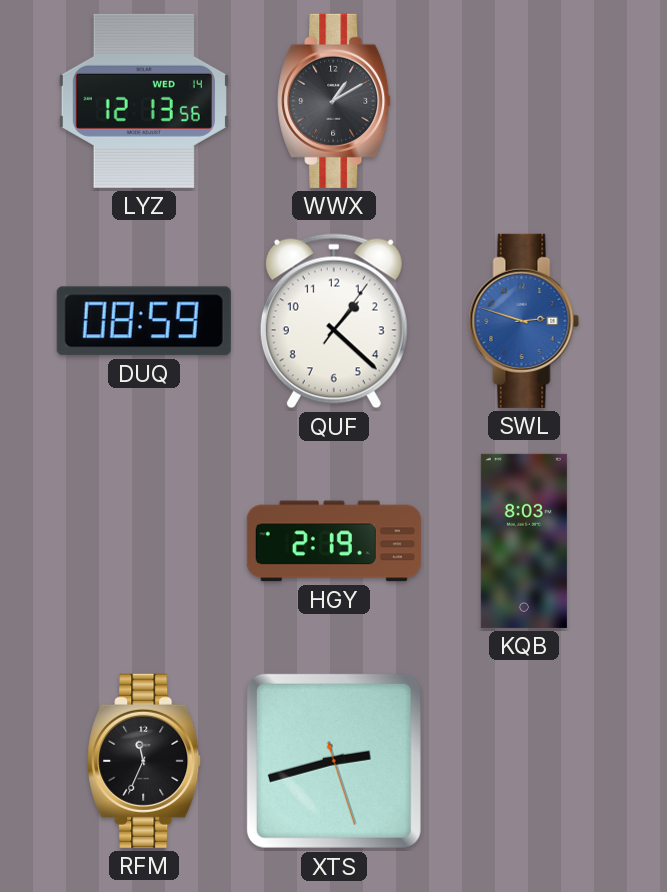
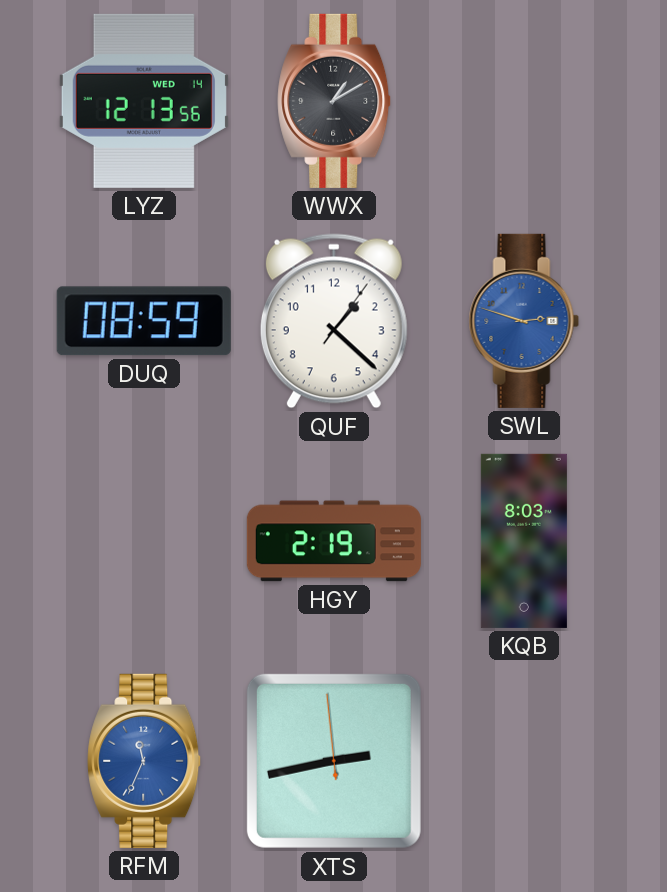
RFM dial: black -> blue (145, 761)
XTS: 2:42:27 -> 2:42:59 (334, 761)
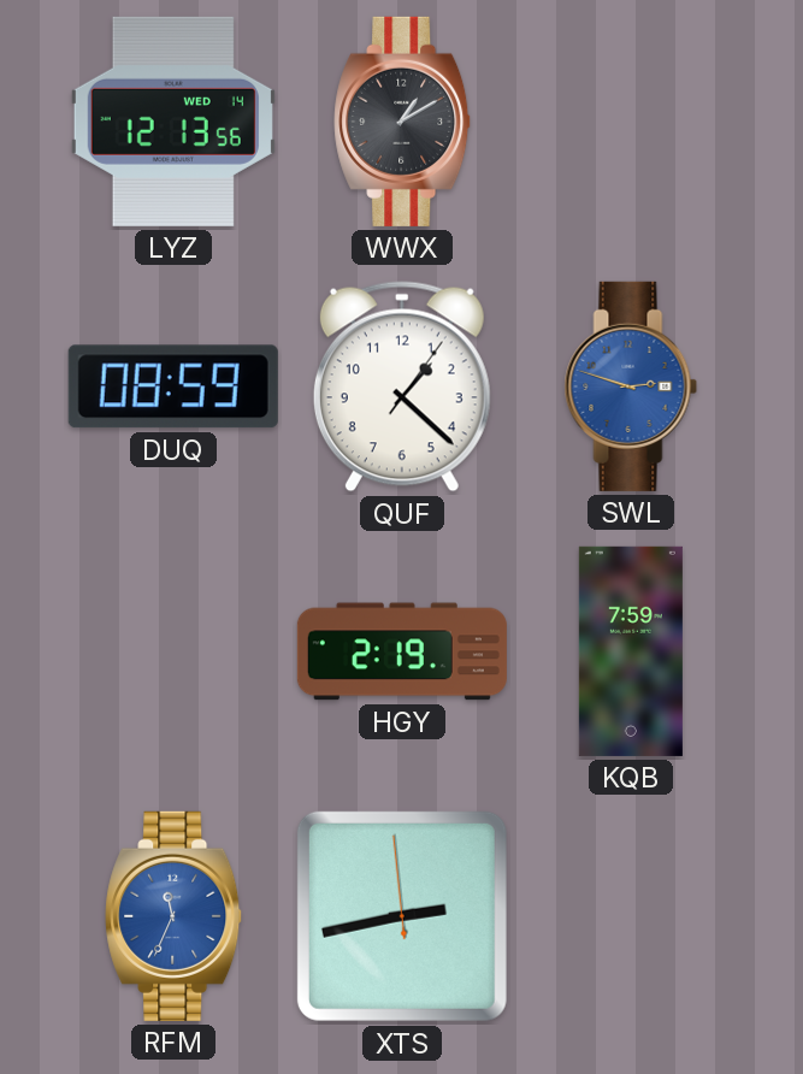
KQB: 8:03 -> 7:59 (631, 651)
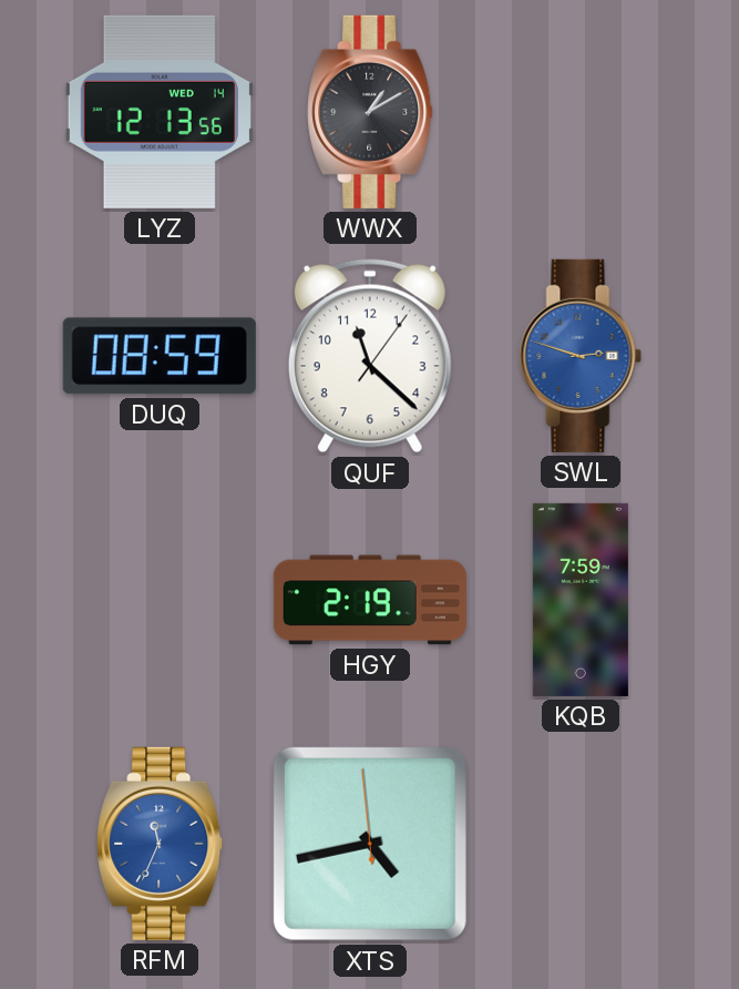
QUF: 1:22 -> 11:22 (370, 356)
XTS: 2:42 -> 4:42 (370, 844)
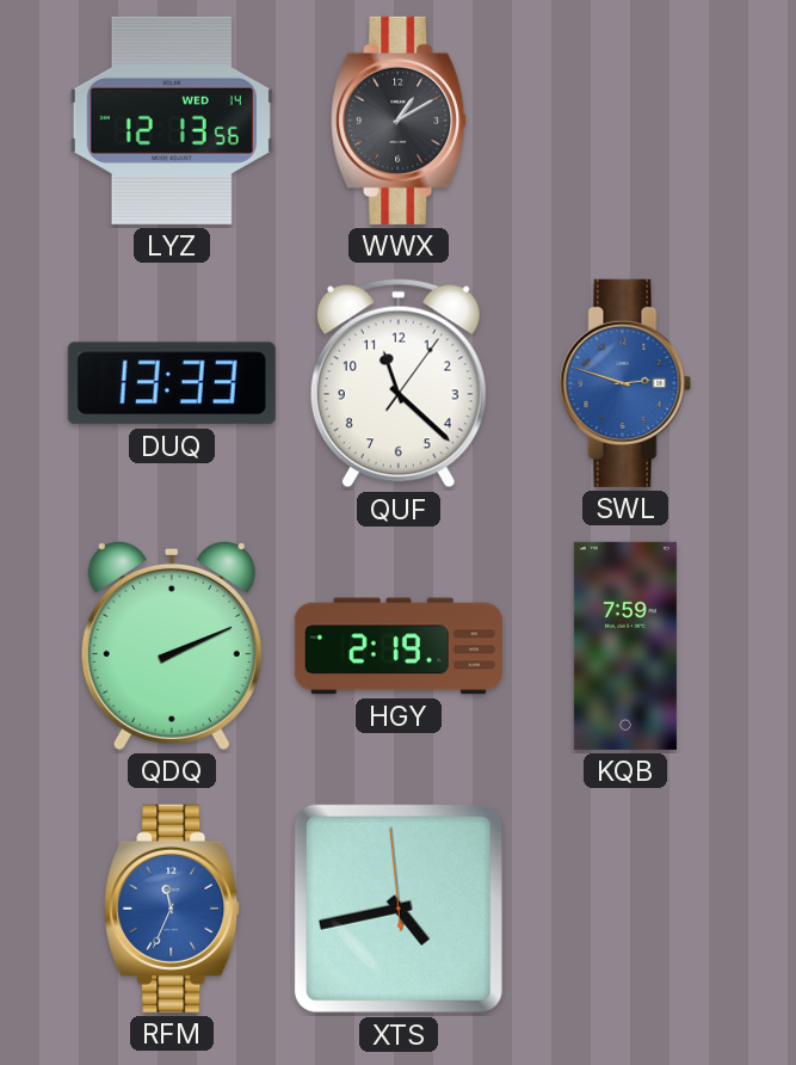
DUQ: 08:59 -> 13:33 (172, 383)
QDQ: none -> 2:11 (172, 645)
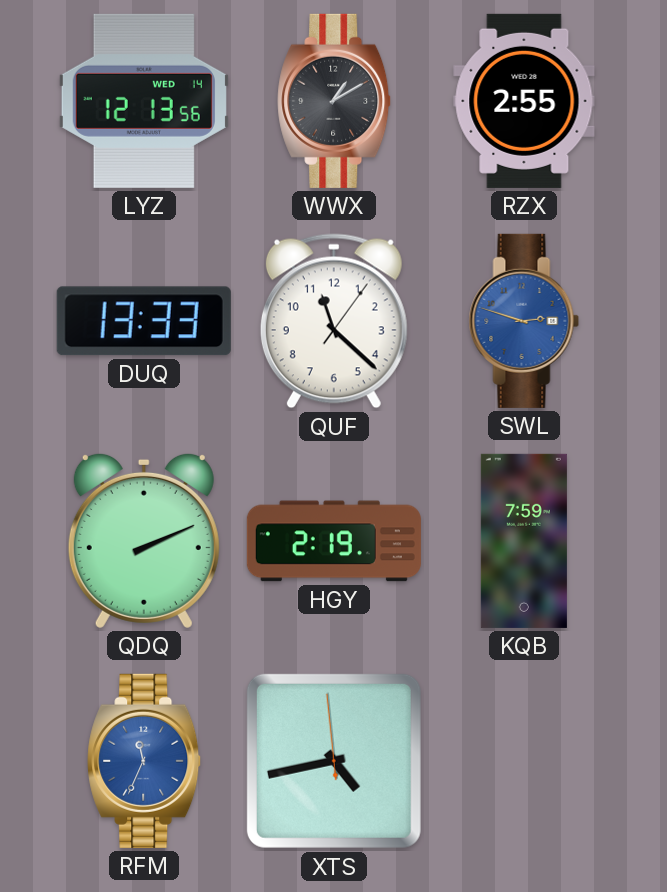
RZX: none -> 2:55 (524, 101)
